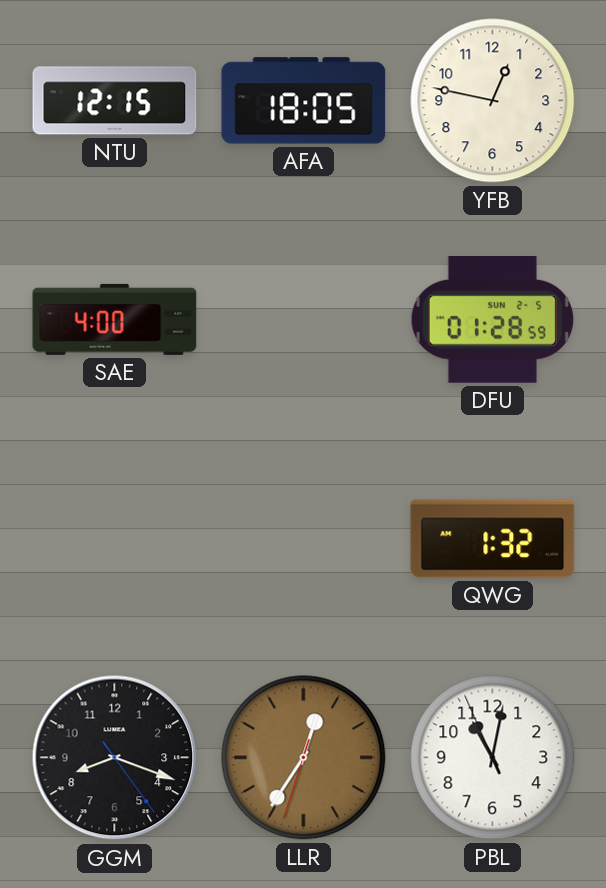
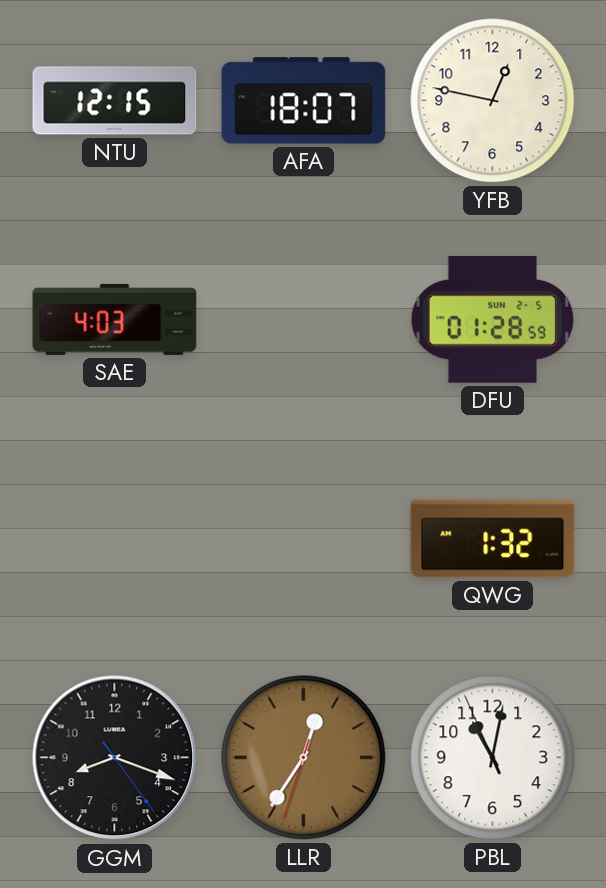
AFA: 18:05 -> 18:07 (304, 101)
SAE: 4:00 -> 4:03 (115, 319)
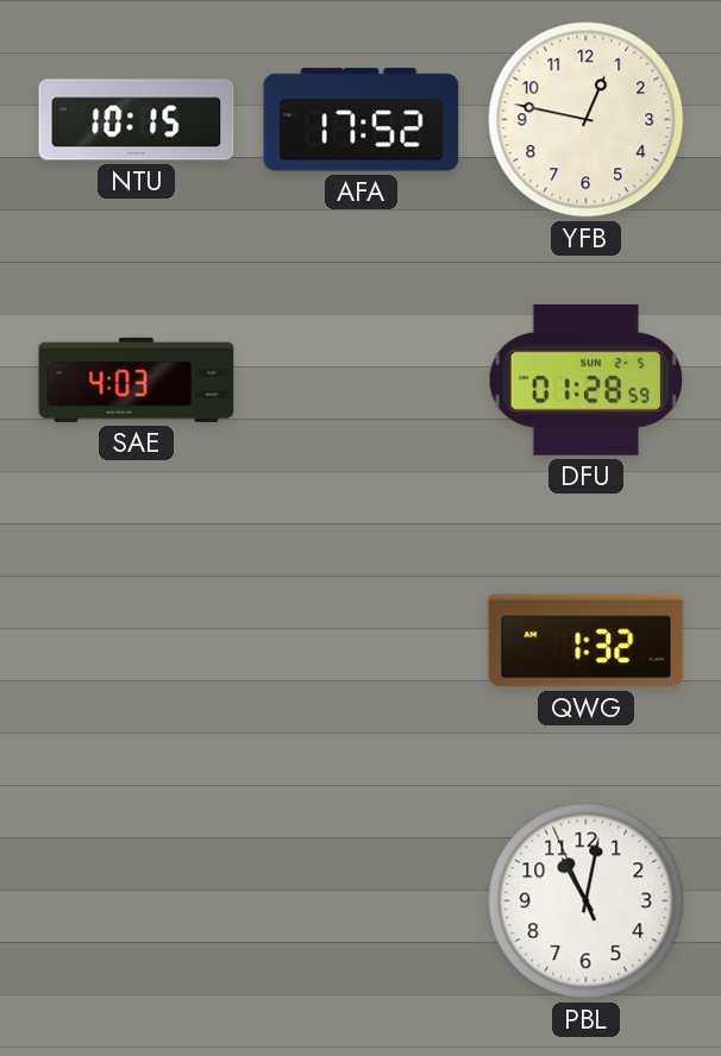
NTU: 12:15 -> 10:15 (137, 120)
AFA: 18:07 -> 17:52 (362, 120)
GGM: 8:18 -> none (115, 758)
LLR: 12:35 -> none (304, 758)
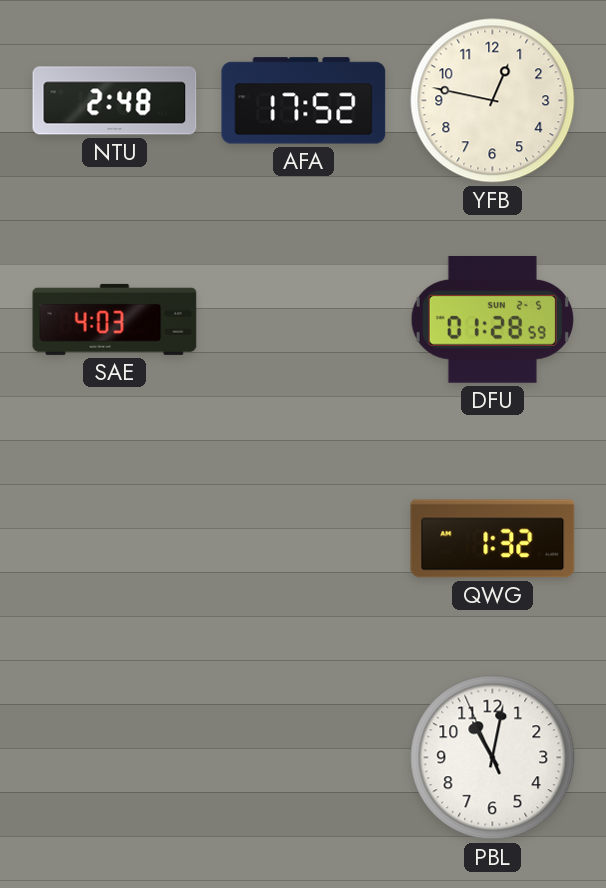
NTU: 10:15 -> 2:48 (115, 101)
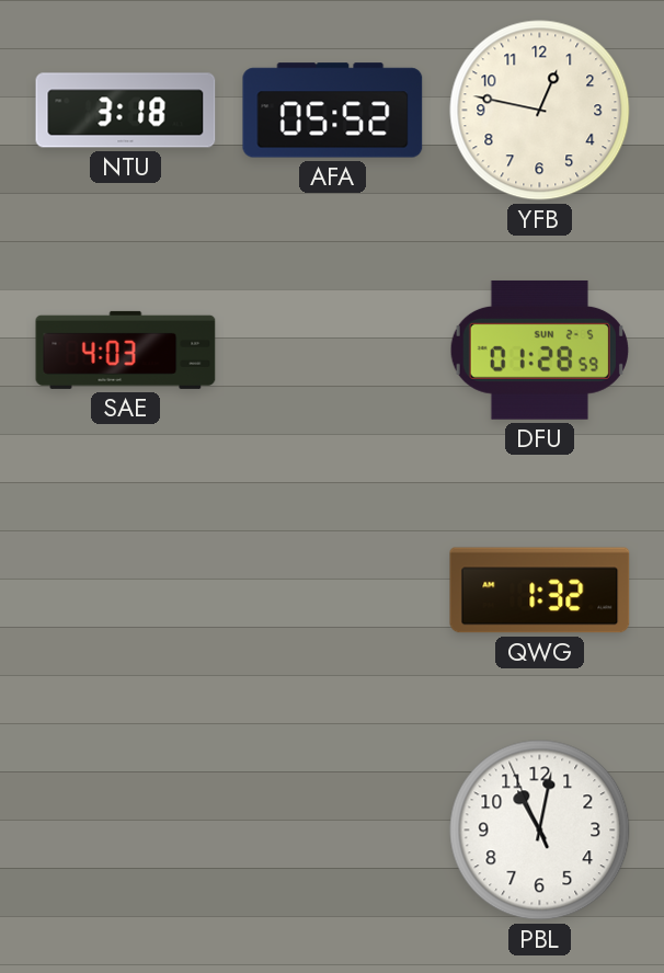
NTU: 2:48 -> 3:18 (126, 111)
AFA: 17:52 -> 05:52 (333, 111)
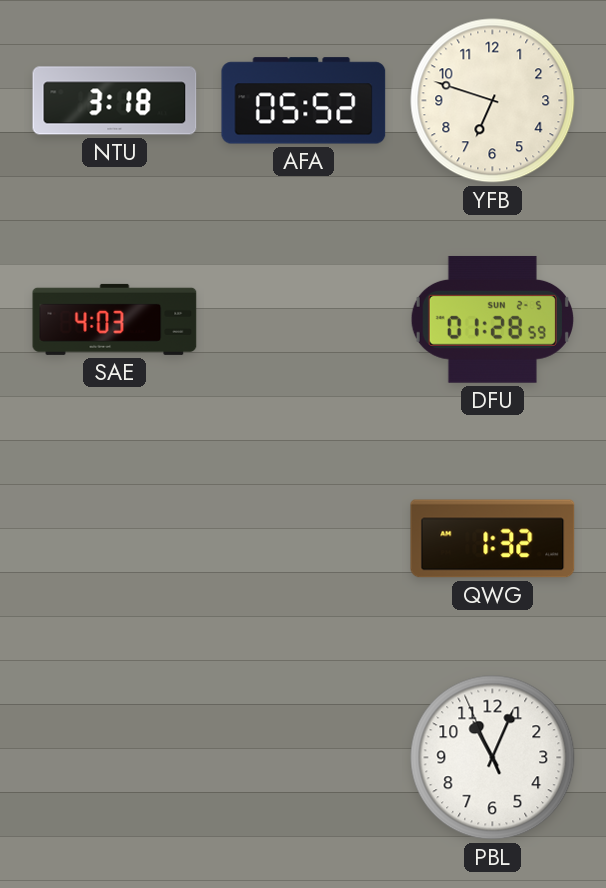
YFB: 12:47 -> 6:48 (493, 101)
PBL: 11:01 -> 11:03 (493, 758)
